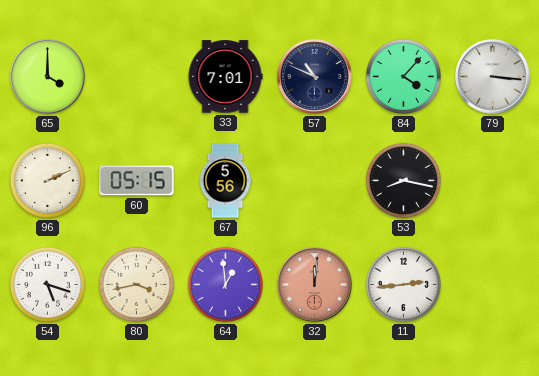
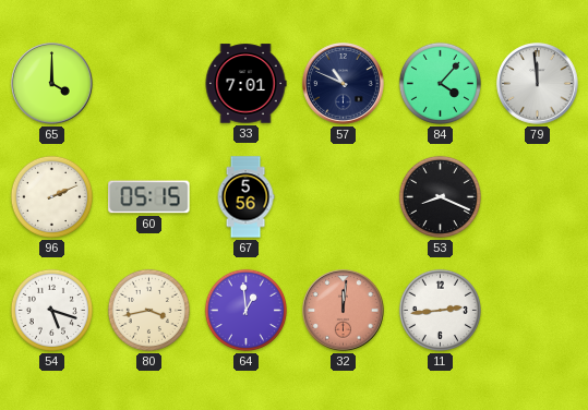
79: 3:16 -> 11:59 (538, 84)
53: 8:17 -> 8:19 (440, 196)
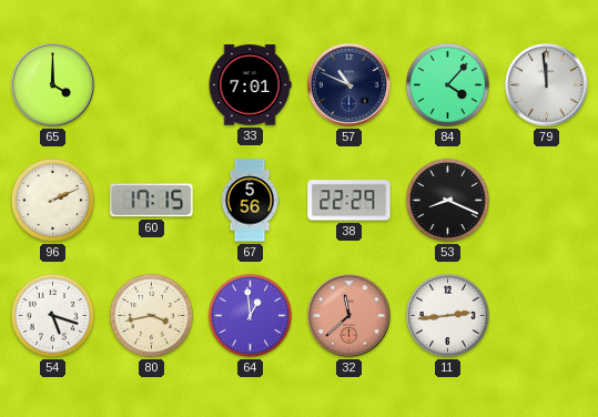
60: 05:15 -> 17:15 (152, 201)
38: none -> 22:29 (349, 201)
32: 12:01 -> 11:38 (349, 316)
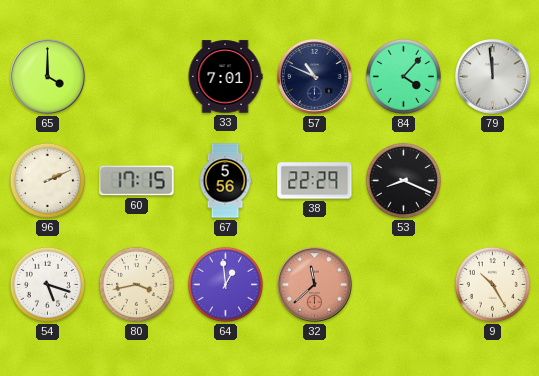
11: 2:44 -> none (447, 315)
9: none -> 10:25 (492, 284)
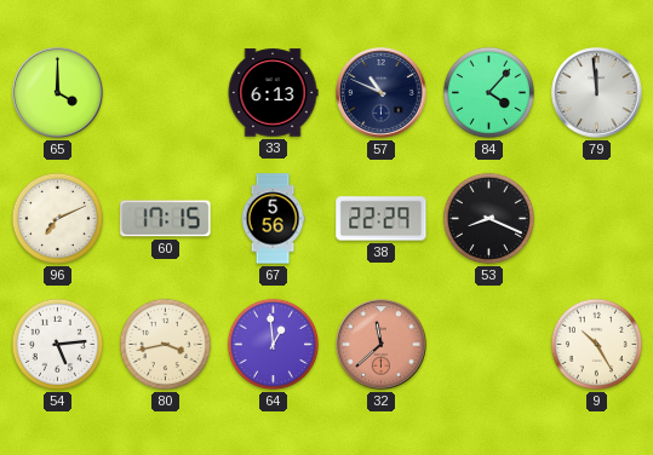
33: 7:01 -> 6:13 (273, 93)
96: 2:11 -> 7:11 (57, 218)
54: 5:18 -> 5:14 (57, 344)
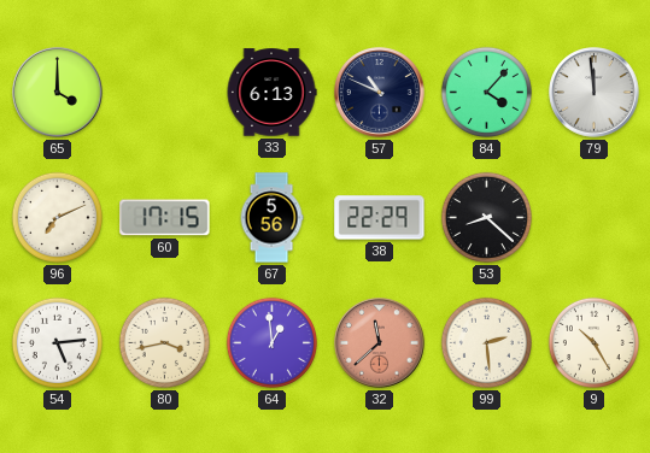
53: 8:19 -> 8:22 (486, 217)
99: none -> 2:29 (486, 342)
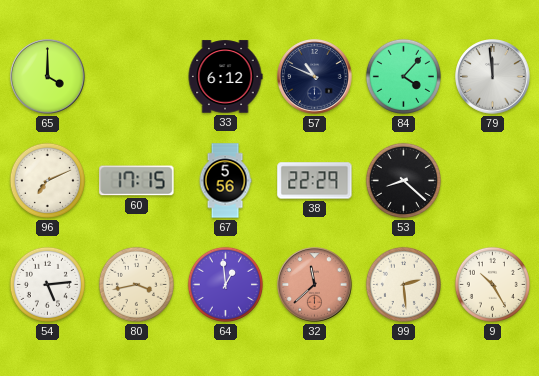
33: 6:13 -> 6:12 (225, 77)
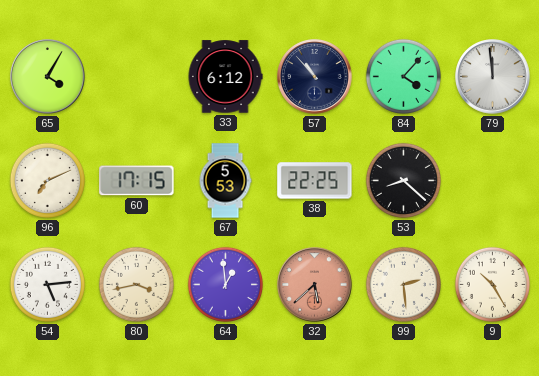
65: 4:00 -> 4:05 (48, 77)
57: 10:49 -> 10:53 (315, 77)
67: 5:56 -> 5:53 (225, 181)
38: 22:29 -> 22:25 (315, 181)
32: 11:38 -> 5:38 (315, 285)
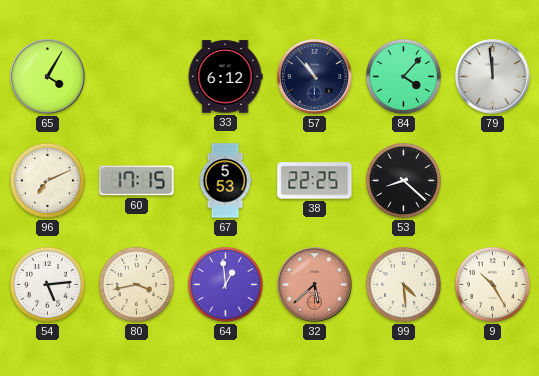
99: 2:29 -> 4:29 (403, 284)
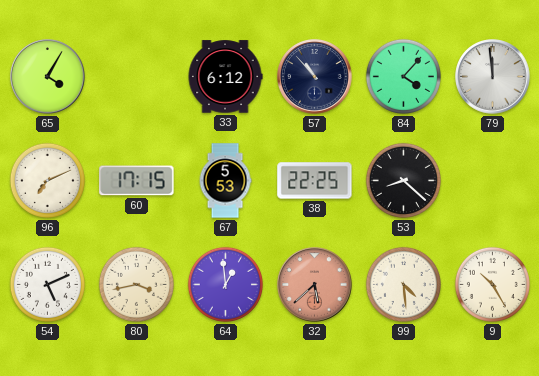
54: 5:14 -> 5:11 (47, 284)
